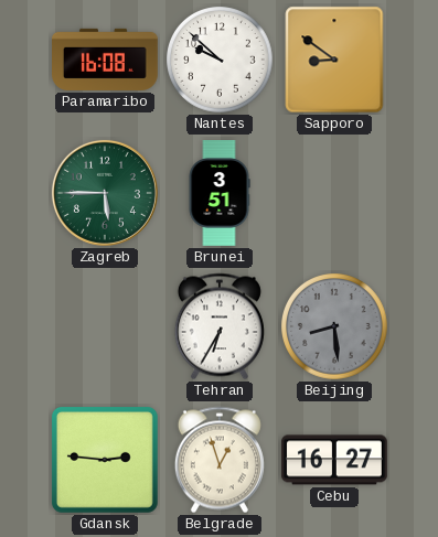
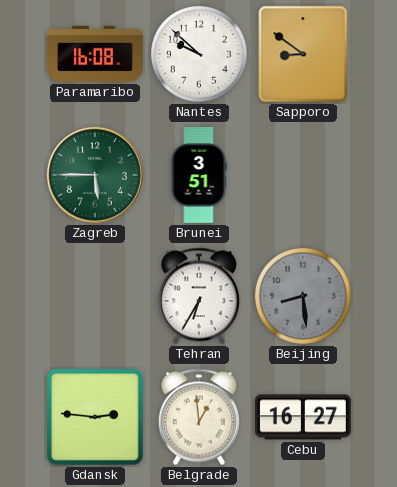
Belgrade: 12:57 -> 12:59 (199, 417)
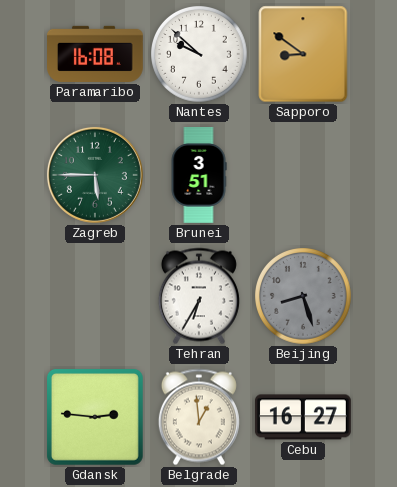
Beijing: 8:29 -> 8:27 (304, 297)
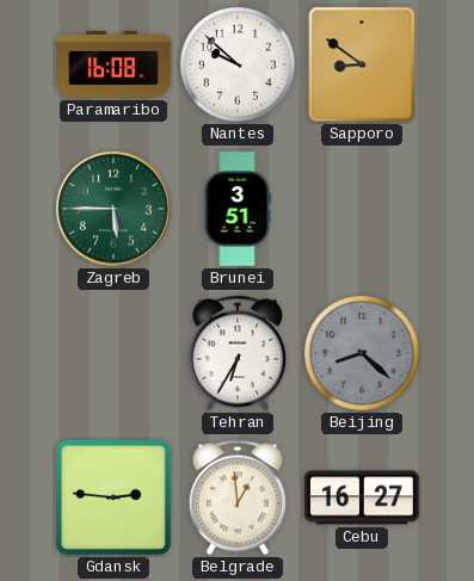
Beijing: 8:27 -> 8:22 (363, 354)
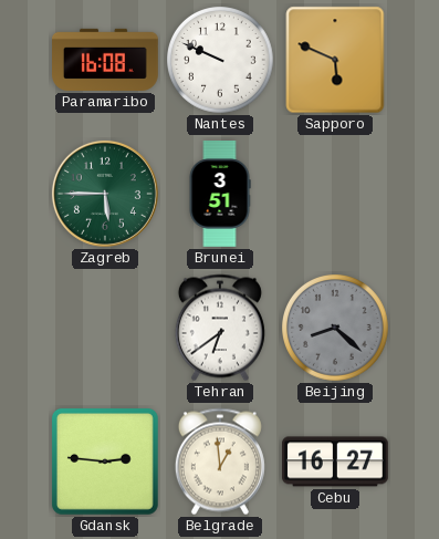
Nantes: 9:52 -> 9:49 (221, 61)
Sapporo: 8:51 -> 5:49 (335, 60)
Tehran: 6:35 -> 6:39 (220, 328)
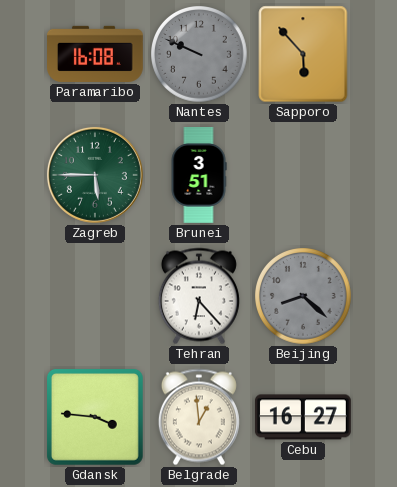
Nantes dial: white -> grey (200, 55)
Sapporo: 5:49 -> 5:53 (303, 54)
Tehran: 6:39 -> 6:23 (199, 296)
Gdansk: 2:46 -> 3:46 (95, 417)
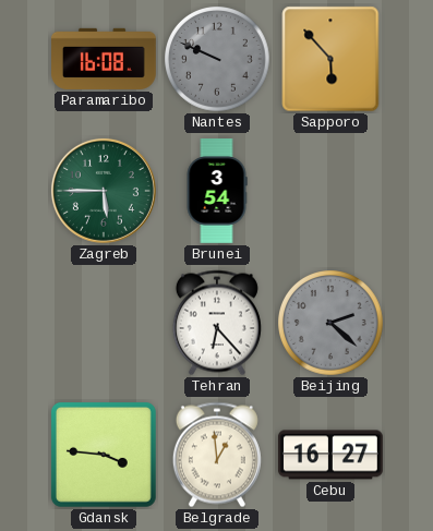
Brunei: 3:51 -> 3:54 (217, 192)
Beijing: 8:22 -> 2:22 (332, 324)
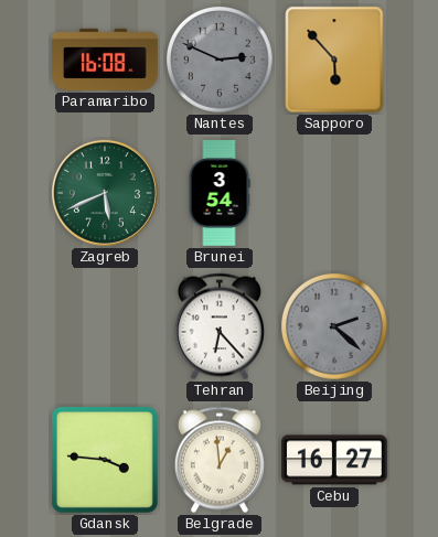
Nantes: 9:49 -> 2:49 (221, 61)
Zagreb: 5:45 -> 5:41 (105, 193)
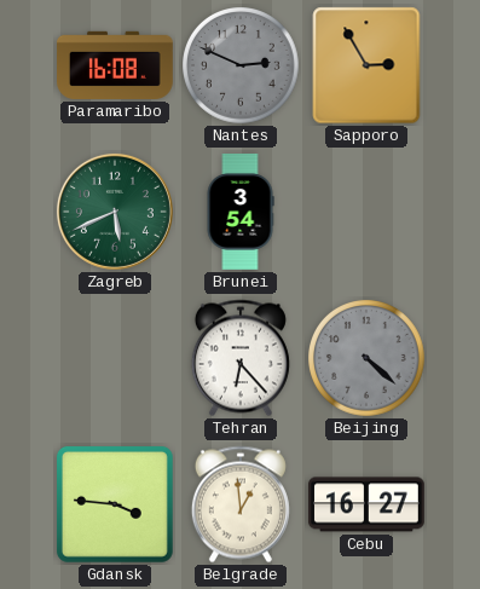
Sapporo: 5:53 -> 2:55 (366, 65)
Beijing: 2:22 -> 4:22 (368, 359)
